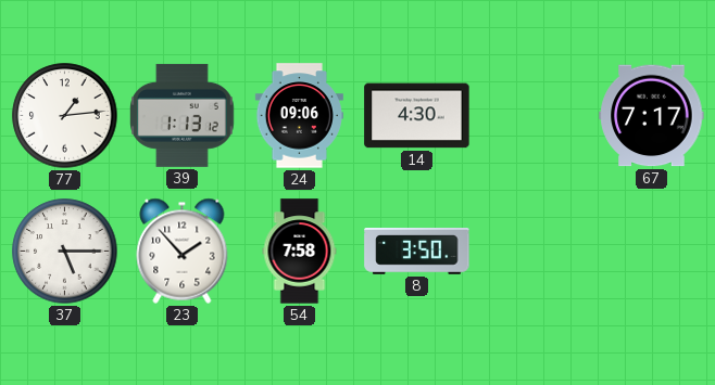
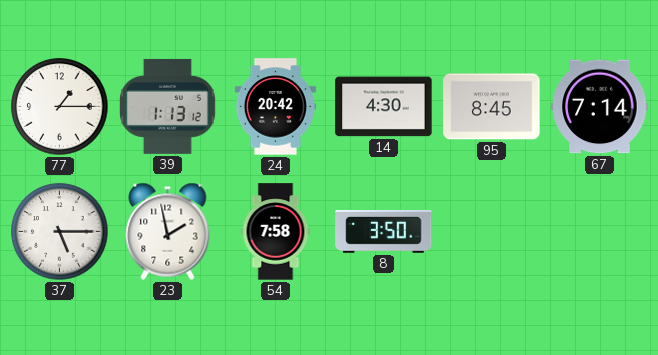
77: 1:14 -> 1:15 (60, 107)
24: 09:06 -> 20:42 (275, 107)
95: none -> 8:45 (492, 107)
67: 7:17 -> 7:14 (600, 107)
23: 1:53 -> 1:58 (168, 231)
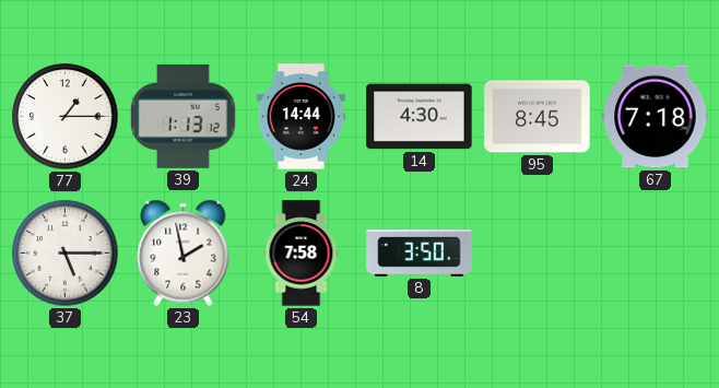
24: 20:42 -> 14:44 (300, 117)
67: 7:14 -> 7:18 (656, 117)
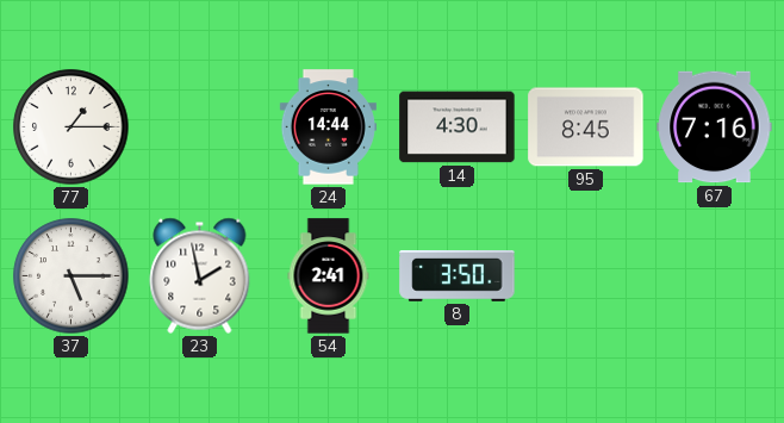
39: 1:13 -> none (184, 116)
67: 7:18 -> 7:16 (715, 127)
54: 7:58 -> 2:41 (329, 276)
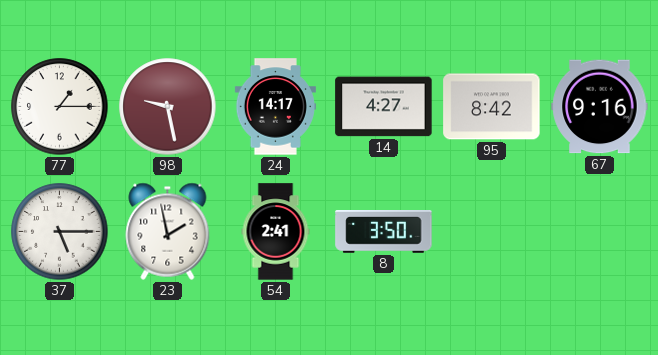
98: none -> 9:28 (168, 107)
24: 14:44 -> 14:17 (275, 107)
14: 4:30 -> 4:27 (384, 107)
95: 8:45 -> 8:42 (492, 107)
67: 7:16 -> 9:16 (600, 107)
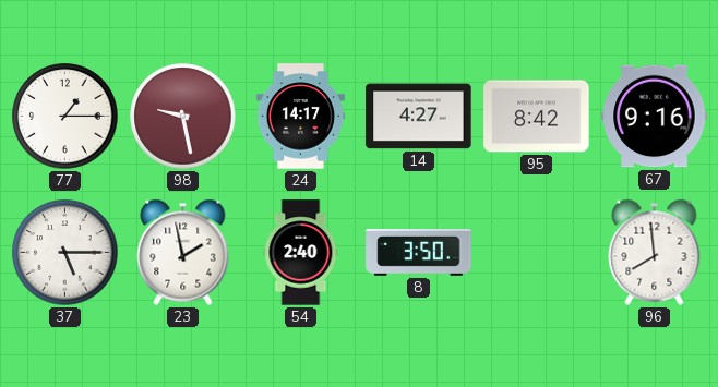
54: 2:41 -> 2:40 (301, 253)
96: none -> 7:59 (655, 252)
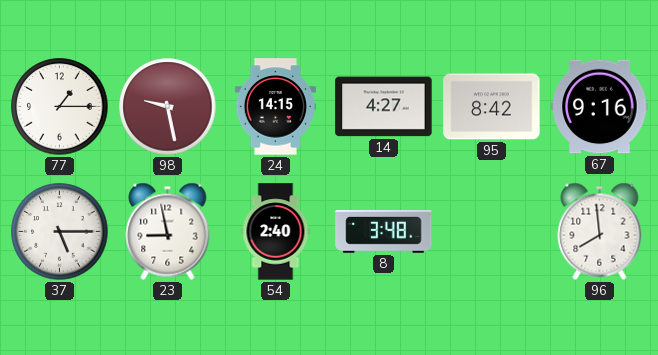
24: 14:17 -> 14:15 (275, 107)
23: 1:58 -> 8:58 (168, 231)
8: 3:50 -> 3:48 (384, 232)
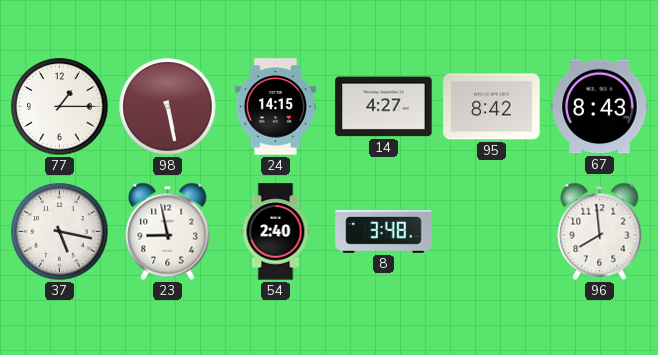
98: 9:28 -> 5:28 (168, 107)
67: 9:16 -> 8:43 (600, 107)
37: 5:15 -> 5:17 (60, 232)
